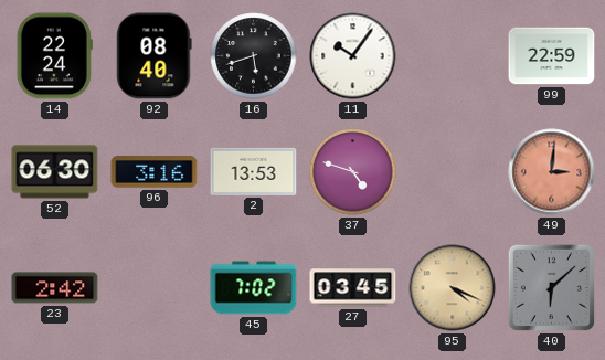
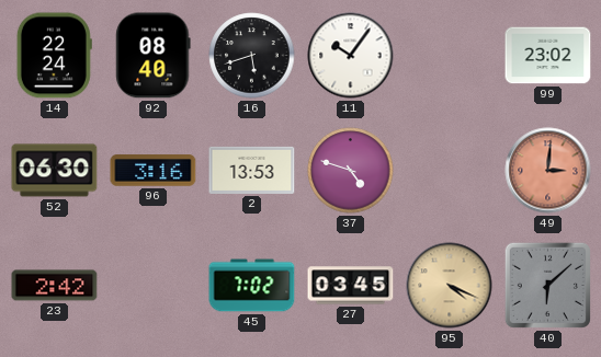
99: 22:59 -> 23:02 (548, 56)
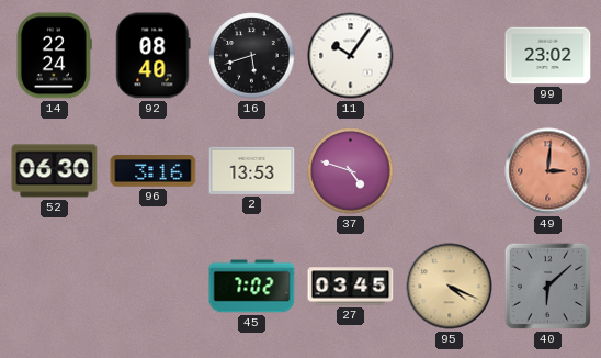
23: 2:42 -> none (55, 286)
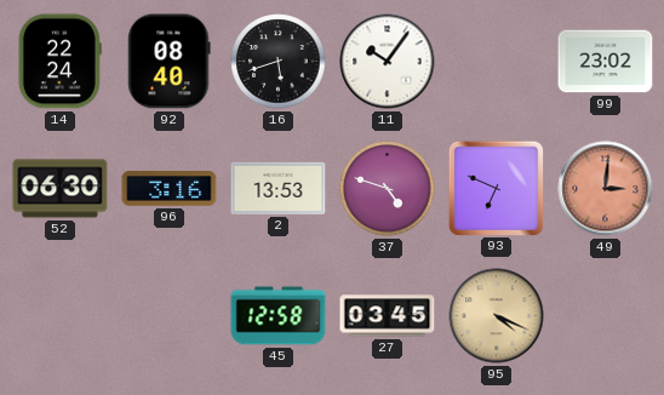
93: none -> 6:49 (496, 188)
45: 7:02 -> 12:58 (279, 316)
40: 6:08 -> none (547, 286)
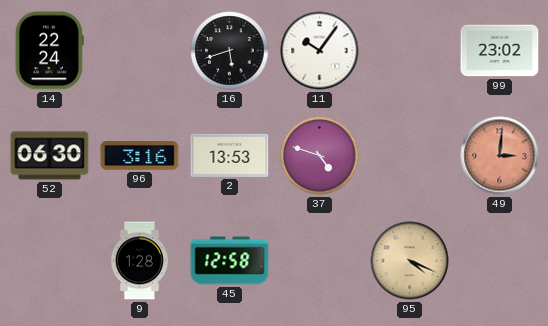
92: 08:40 -> none (170, 62)
93: 6:49 -> none (496, 188)
9: none -> 1:28 (139, 261)
27: 03:45 -> none (388, 316)
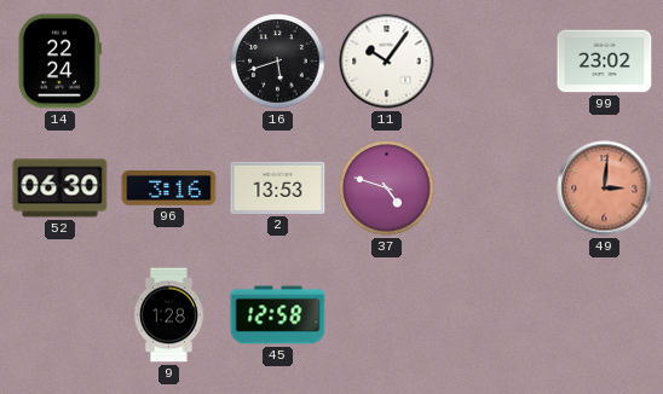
95: 4:19 -> none (410, 261)
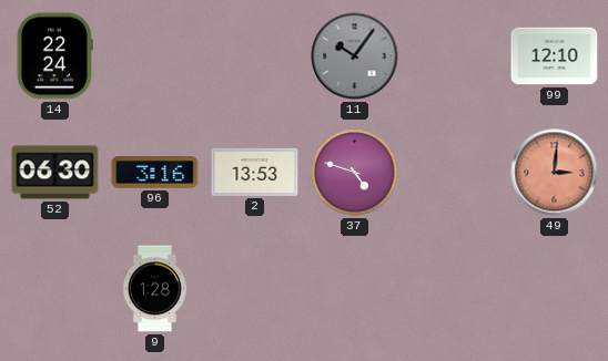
16: 5:42 -> none (278, 62)
11 dial: white -> grey (355, 56)
99: 23:02 -> 12:10 (555, 56)
45: 12:58 -> none (278, 315)
